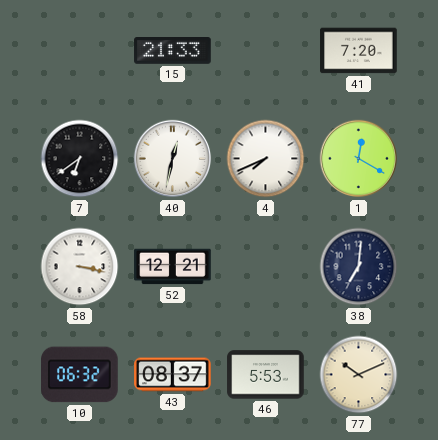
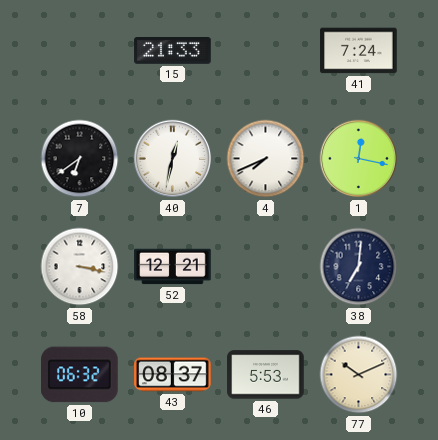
41: 7:20 -> 7:24 (359, 51)
1: 12:20 -> 12:17 (359, 159)
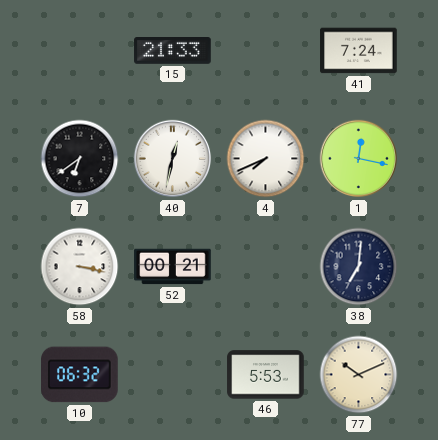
52: 12:21 -> 00:21 (173, 267)
43: 08:37 -> none (173, 375)
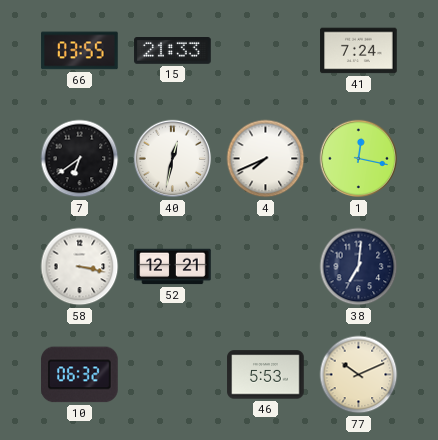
66: none -> 03:55 (80, 51)
52: 00:21 -> 12:21 (173, 267)
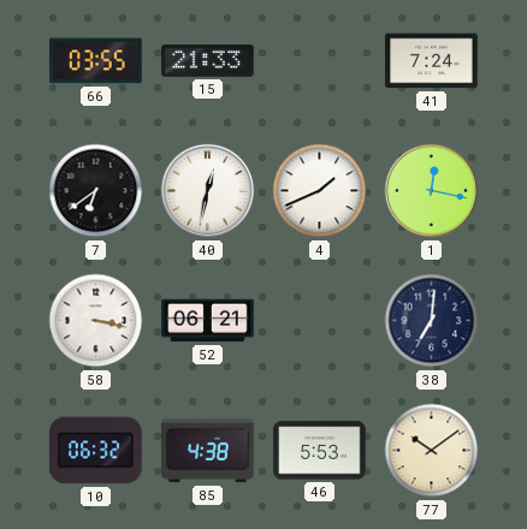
4: 7:41 -> 1:41 (320, 191)
52: 12:21 -> 06:21 (208, 321)
85: none -> 4:38 (208, 451)
77: 10:11 -> 10:09 (432, 451)
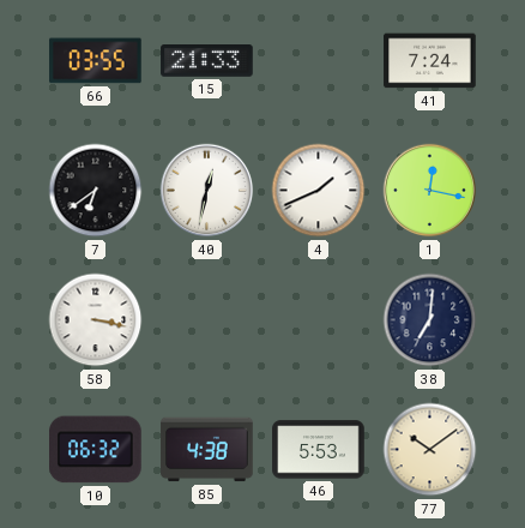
52: 06:21 -> none (208, 321)
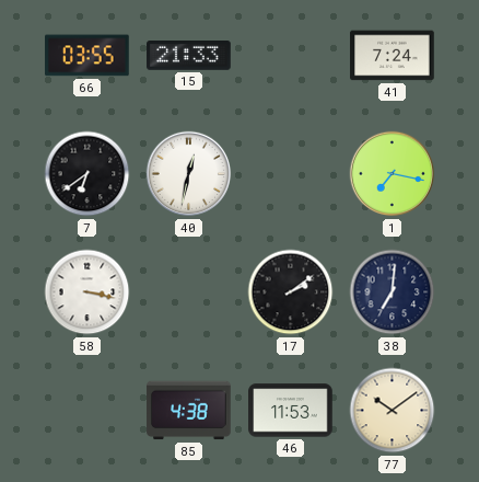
4: 1:41 -> none (319, 191)
1: 12:17 -> 7:17 (393, 174)
17: none -> 2:09 (291, 292)
10: 06:32 -> none (96, 450)
46: 5:53 -> 11:53 (291, 411)
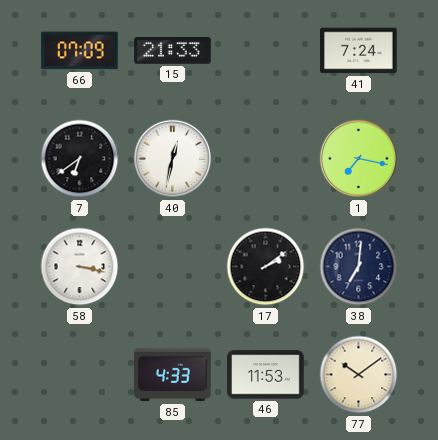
66: 03:55 -> 07:09 (80, 51)
85: 4:38 -> 4:33 (173, 375)
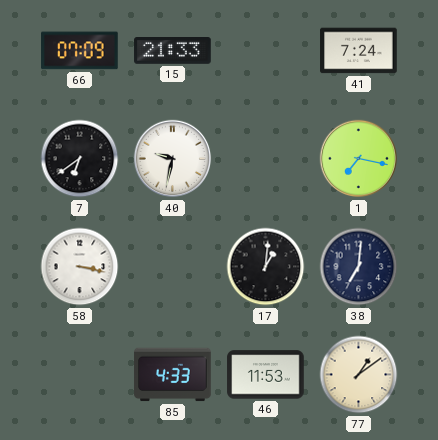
40: 12:32 -> 9:32 (173, 159)
17: 2:09 -> 1:01 (266, 267)
77: 10:09 -> 1:09 (359, 375)
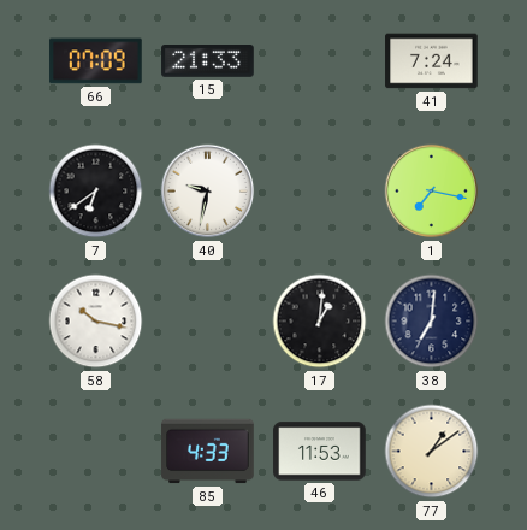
58: 3:17 -> 10:17 (96, 322)
